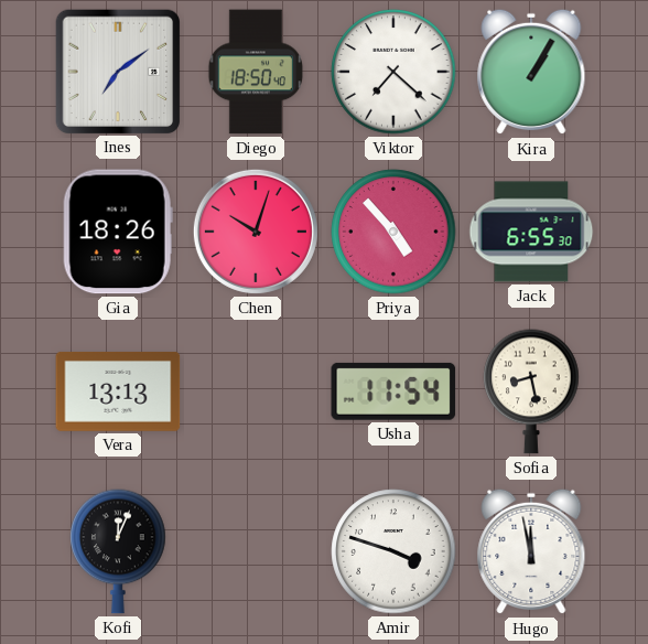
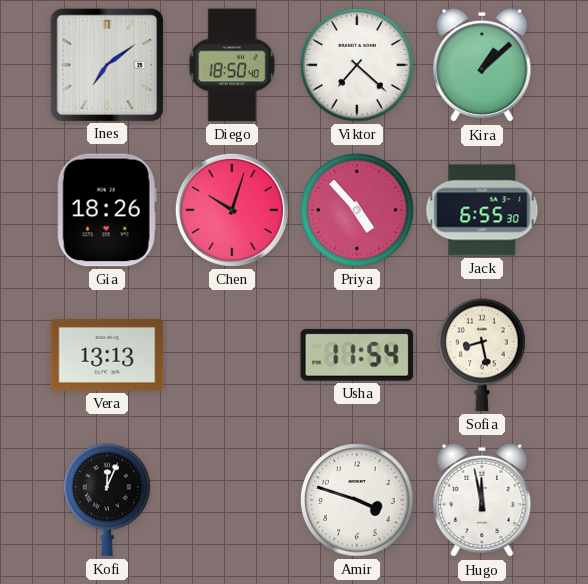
Kira: 1:05 -> 1:08 (482, 65)
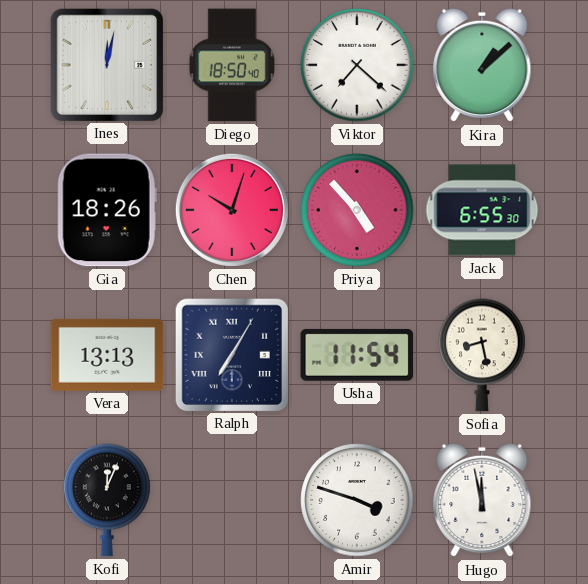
Ines: 7:09 -> 12:02 (106, 64)
Ralph: none -> 7:05 (231, 354)
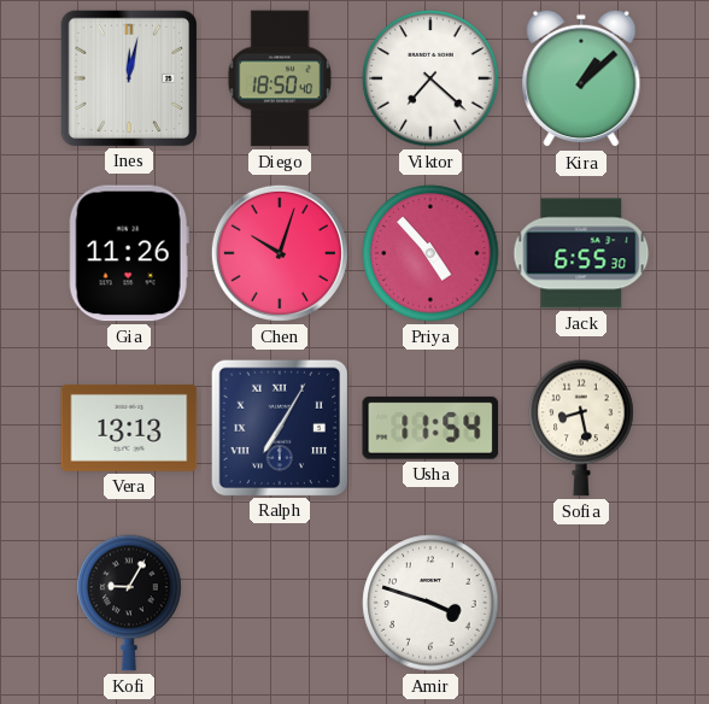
Gia: 18:26 -> 11:26 (129, 253)
Kofi: 12:04 -> 9:05 (129, 603)
Hugo: 11:58 -> none (482, 500)
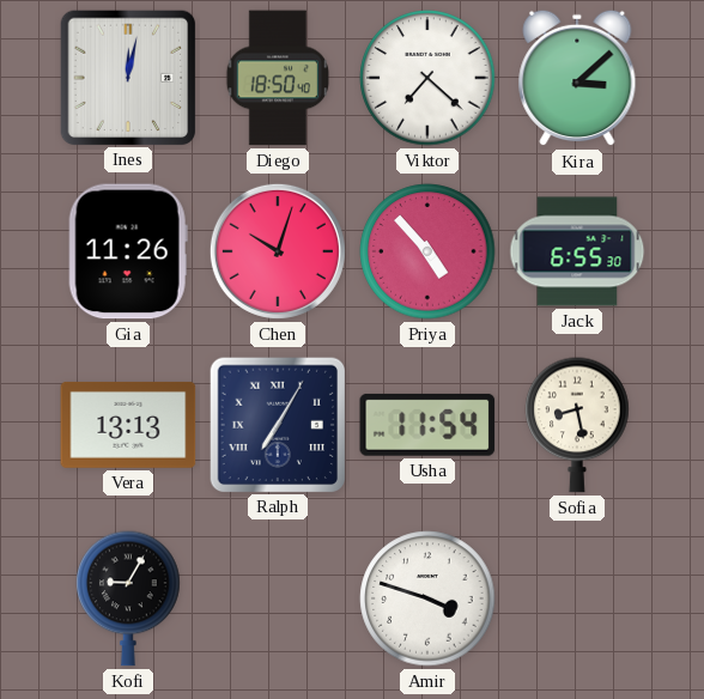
Kira: 1:08 -> 3:08 (577, 78)
